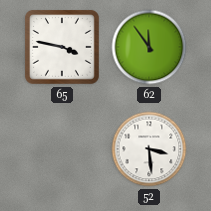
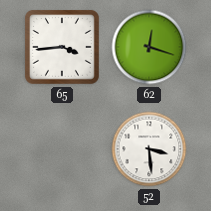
65: 3:47 -> 3:44 (63, 48)
62: 11:54 -> 12:18 (149, 47)
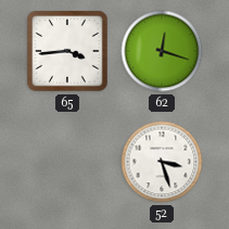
52: 3:29 -> 3:27 (162, 162)
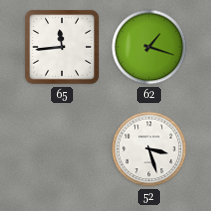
65: 3:44 -> 11:44 (63, 48)
62: 12:18 -> 1:18 (149, 47)
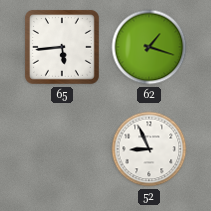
65: 11:44 -> 5:44 (63, 48)
52: 3:27 -> 8:56 (149, 149)
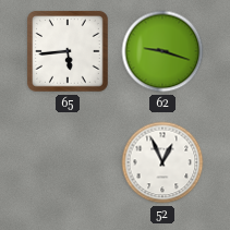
62: 1:18 -> 9:18 (162, 51)
52: 8:56 -> 12:56 (162, 162)
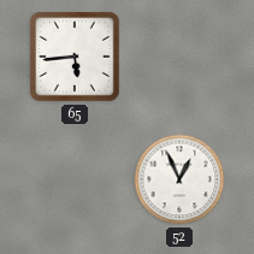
62: 9:18 -> none (162, 51)
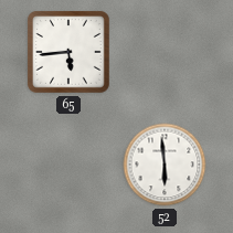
52: 12:56 -> 5:59 (165, 165)
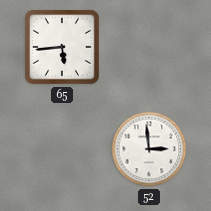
52: 5:59 -> 2:59 (149, 149)
